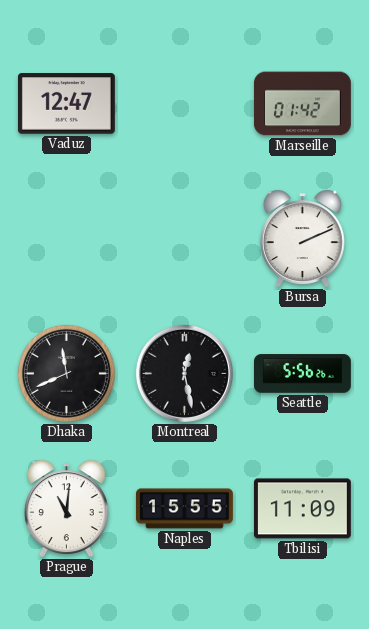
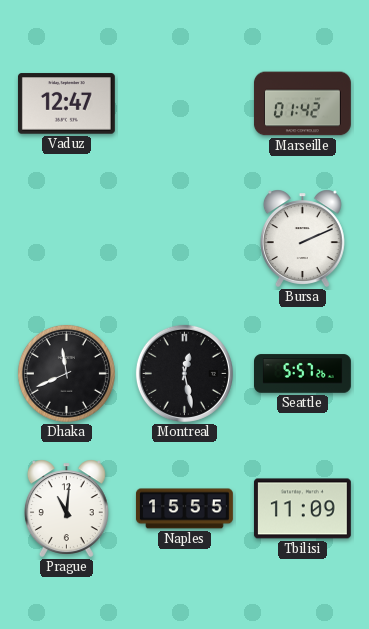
Seattle: 5:56 -> 5:57 (303, 374)
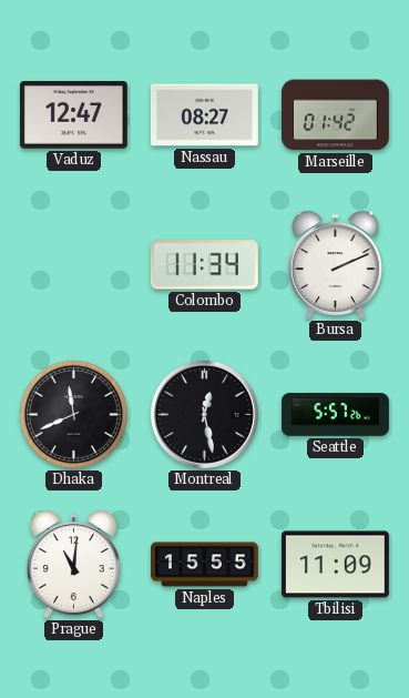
Nassau: none -> 08:27 (204, 115)
Colombo: none -> 11:34 (204, 265)
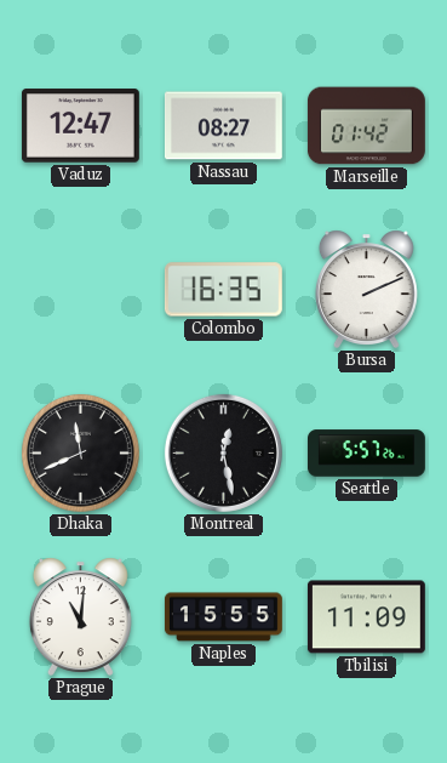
Colombo: 11:34 -> 16:35 (223, 290)
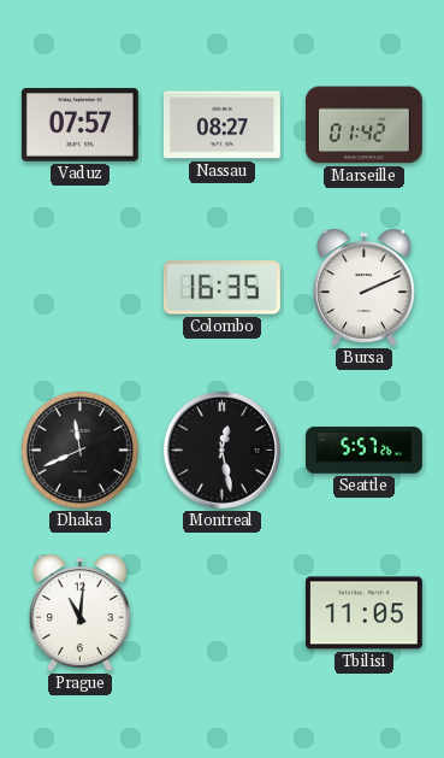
Vaduz: 12:47 -> 07:57 (79, 125)
Naples: 15:55 -> none (223, 617)
Tbilisi: 11:09 -> 11:05 (363, 613)
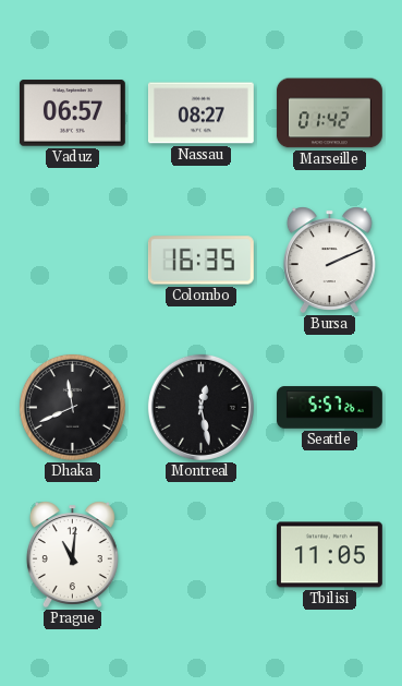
Vaduz: 07:57 -> 06:57 (72, 113)
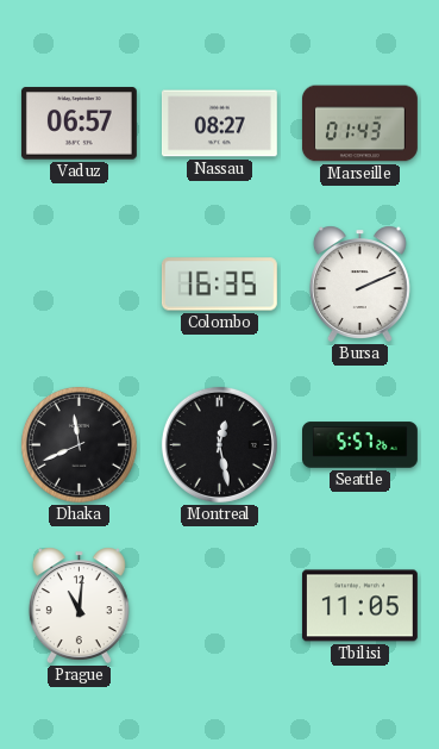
Marseille: 01:42 -> 01:43 (359, 124)
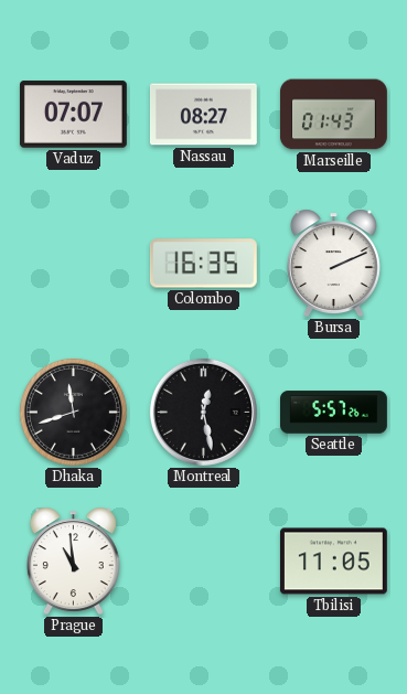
Vaduz: 06:57 -> 07:07 (73, 115)
Dhaka: 11:41 -> 11:42 (73, 412)
Prague: 11:01 -> 10:59 (73, 560)
